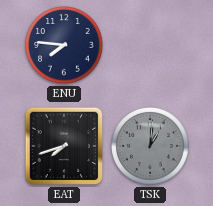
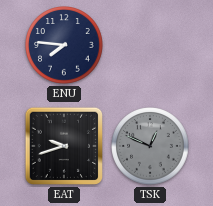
EAT: 7:42 -> 9:42 (64, 146)
TSK: 1:01 -> 12:49 (151, 147)
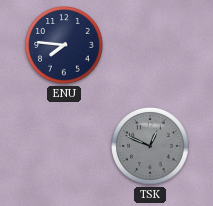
EAT: 9:42 -> none (64, 146)
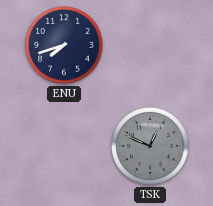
ENU: 7:46 -> 7:42 (65, 46)
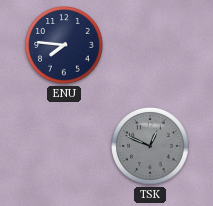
ENU: 7:42 -> 7:46 (65, 46)
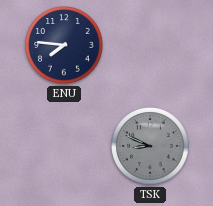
TSK: 12:49 -> 8:49 (151, 147)
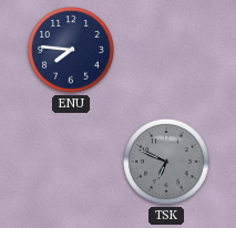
TSK: 8:49 -> 6:49 (167, 163)
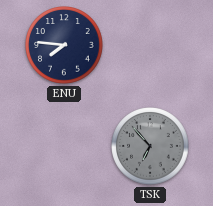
TSK: 6:49 -> 6:53 (151, 147)
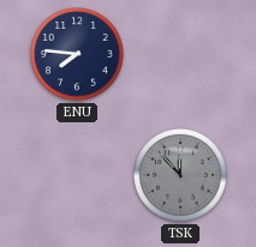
TSK: 6:53 -> 11:53 (181, 176)
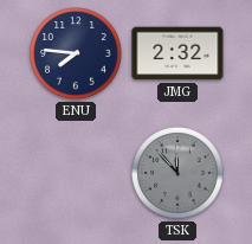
JMG: none -> 2:32 (177, 53)
